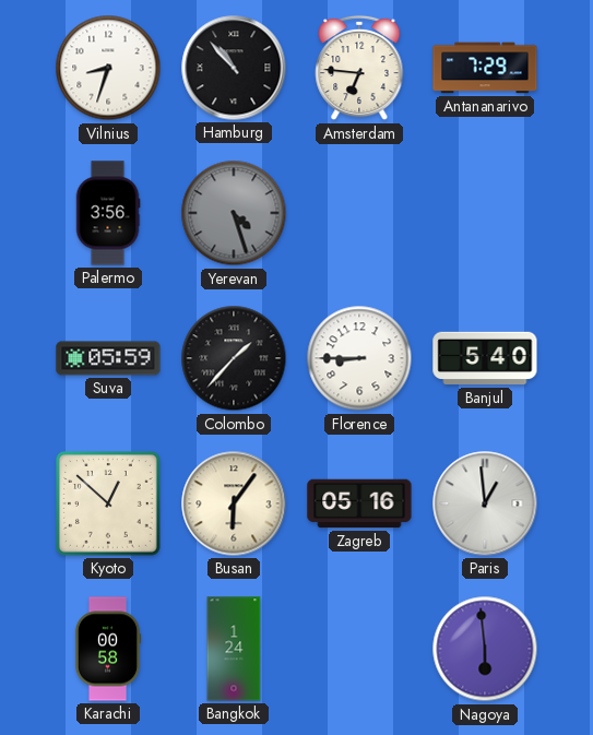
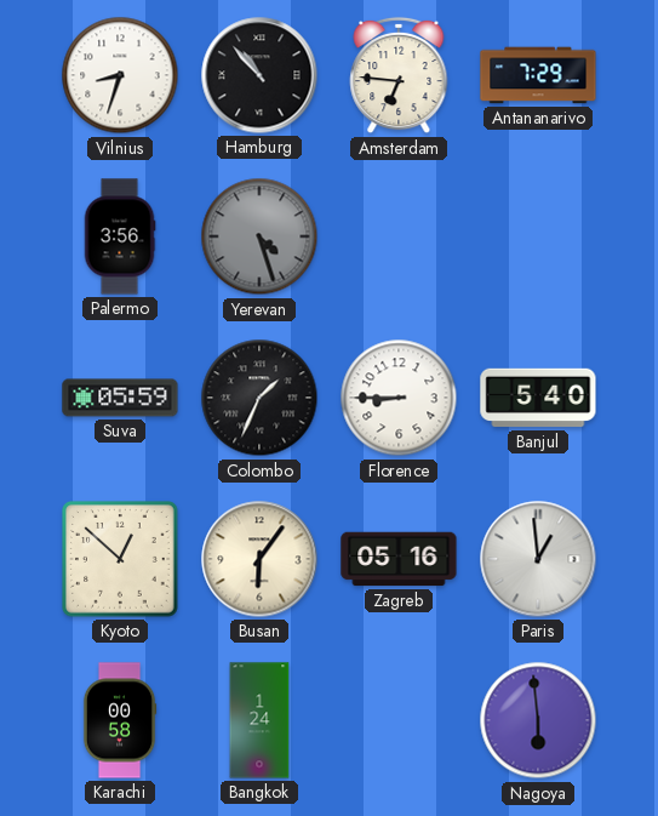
Colombo: 1:37 -> 1:34 (259, 398)
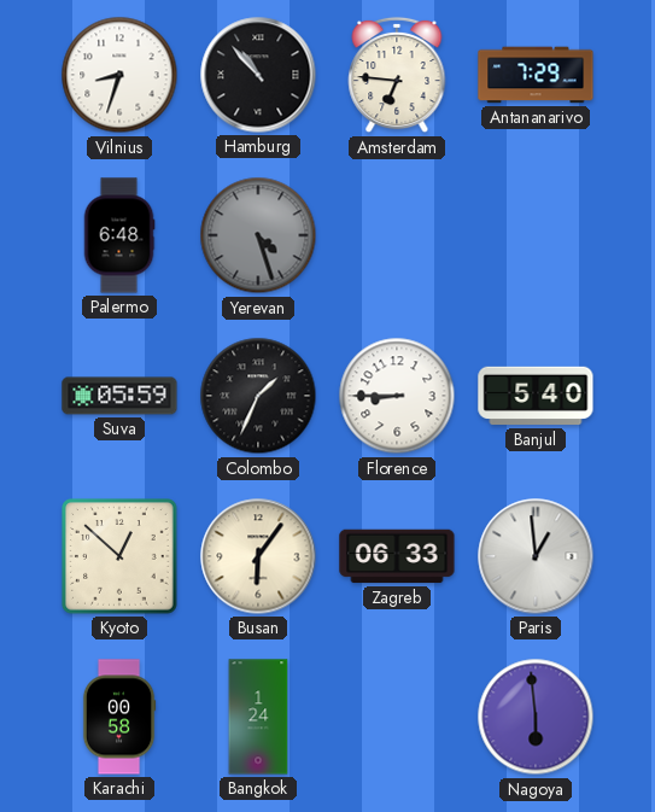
Palermo: 3:56 -> 6:48 (119, 235)
Zagreb: 05:16 -> 06:33 (397, 556)
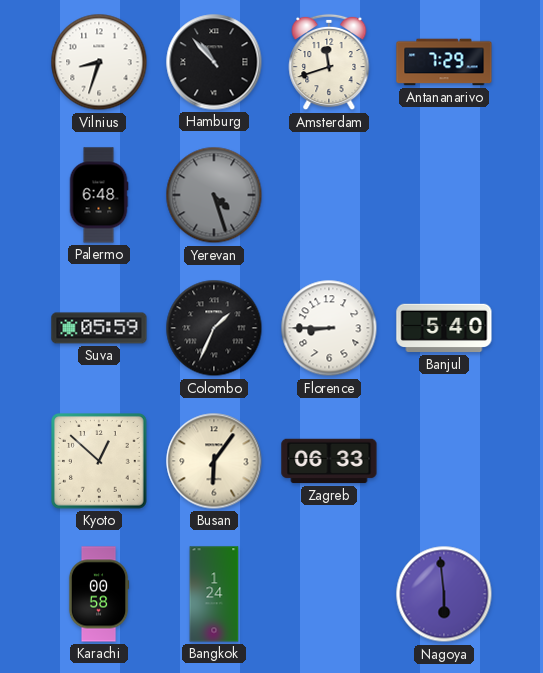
Amsterdam: 6:46 -> 11:42 (329, 62)
Paris: 12:59 -> none (536, 556)
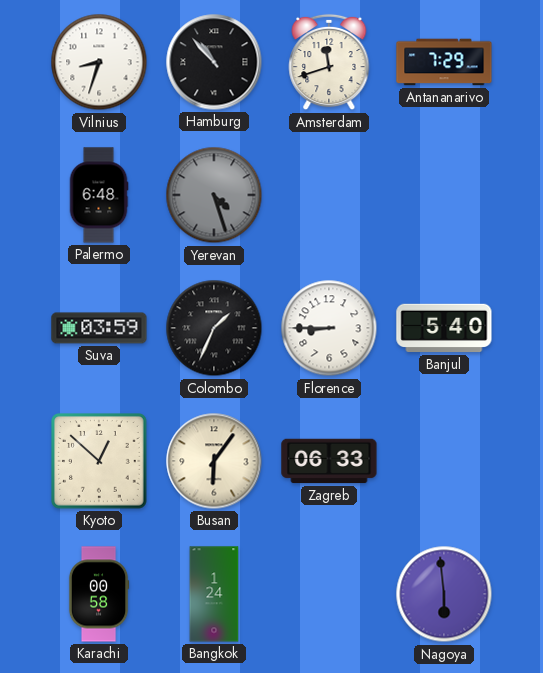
Suva: 05:59 -> 03:59 (99, 328)
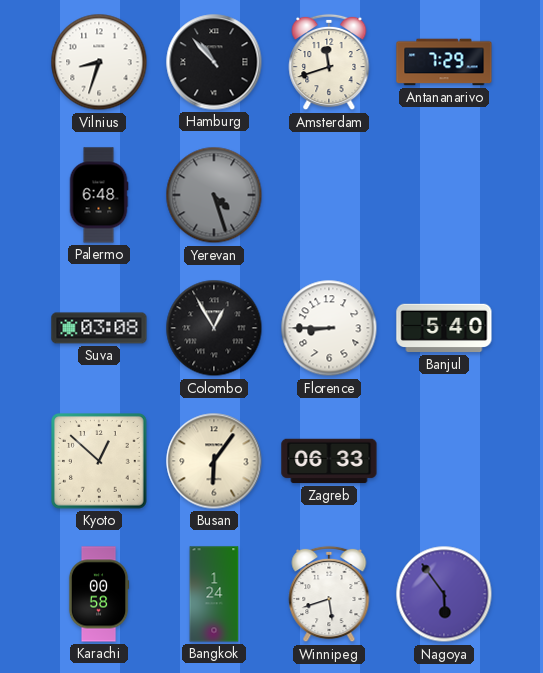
Suva: 03:59 -> 03:08 (99, 328)
Colombo: 1:34 -> 12:55 (214, 328)
Winnipeg: none -> 5:42 (329, 594)
Nagoya: 5:59 -> 5:54 (444, 594)
